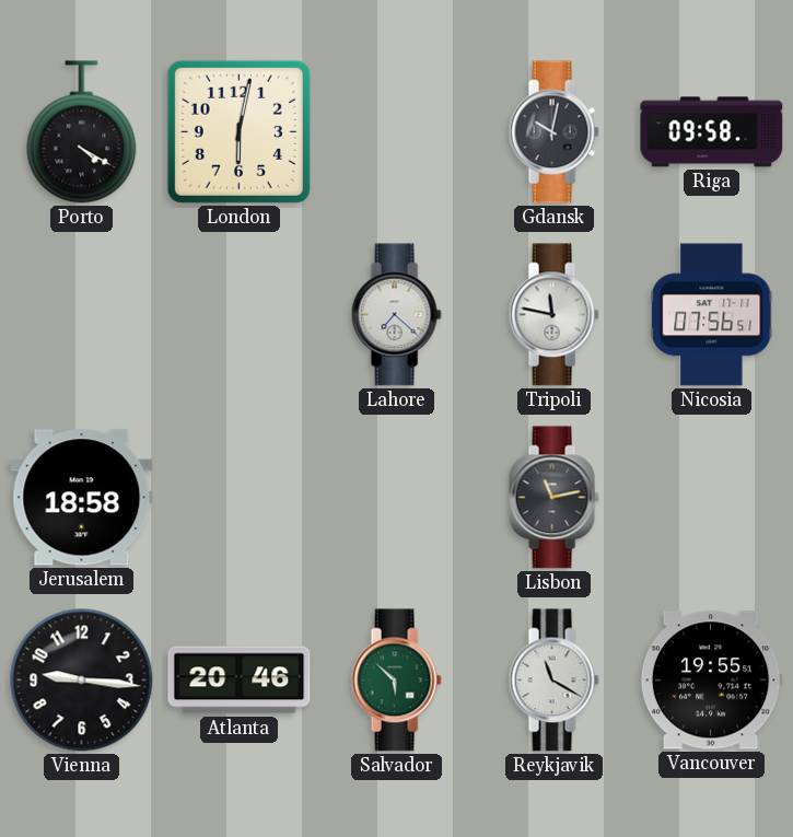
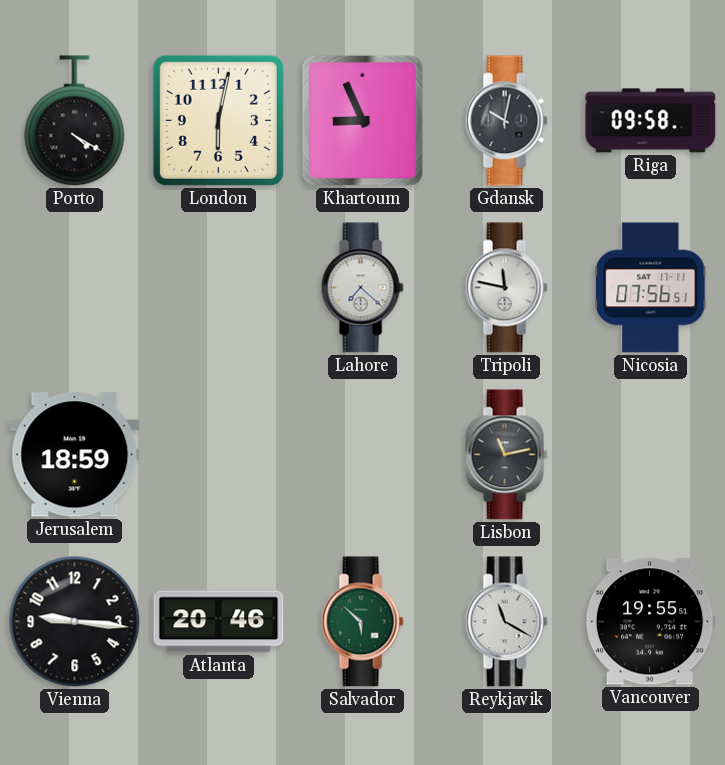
Khartoum: none -> 8:56 (362, 120)
Jerusalem: 18:58 -> 18:59 (75, 455)
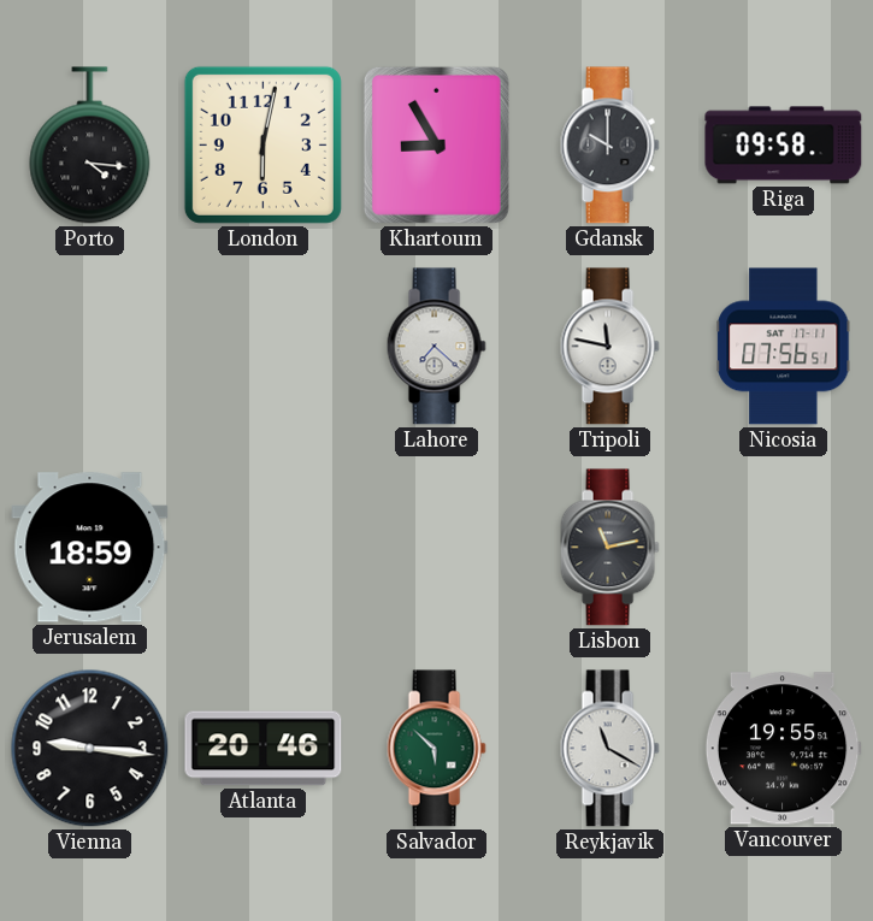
Porto: 4:20 -> 4:16 (90, 146)
Khartoum: 8:56 -> 8:55 (436, 144)
Gdansk: 10:02 -> 10:00 (609, 146)
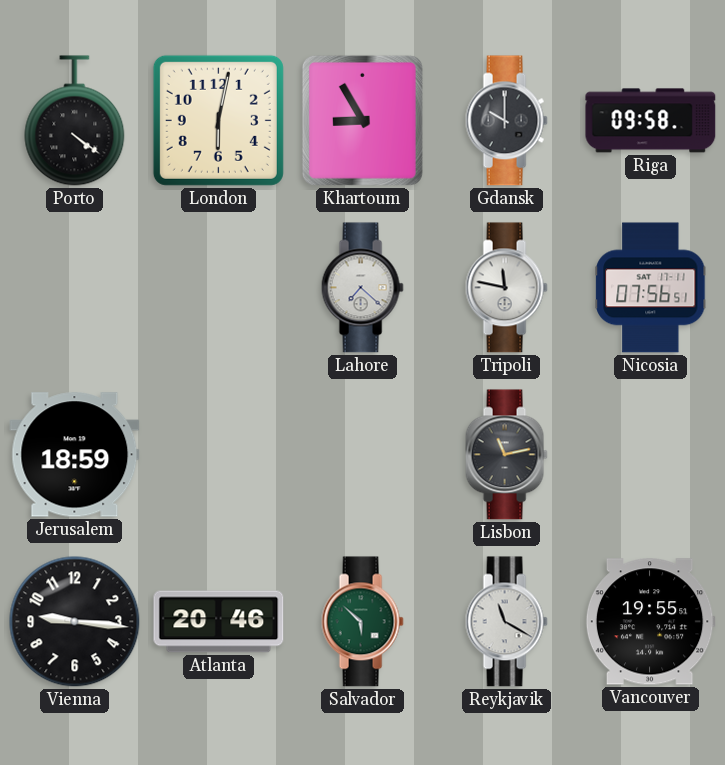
Porto: 4:16 -> 4:21 (75, 121)
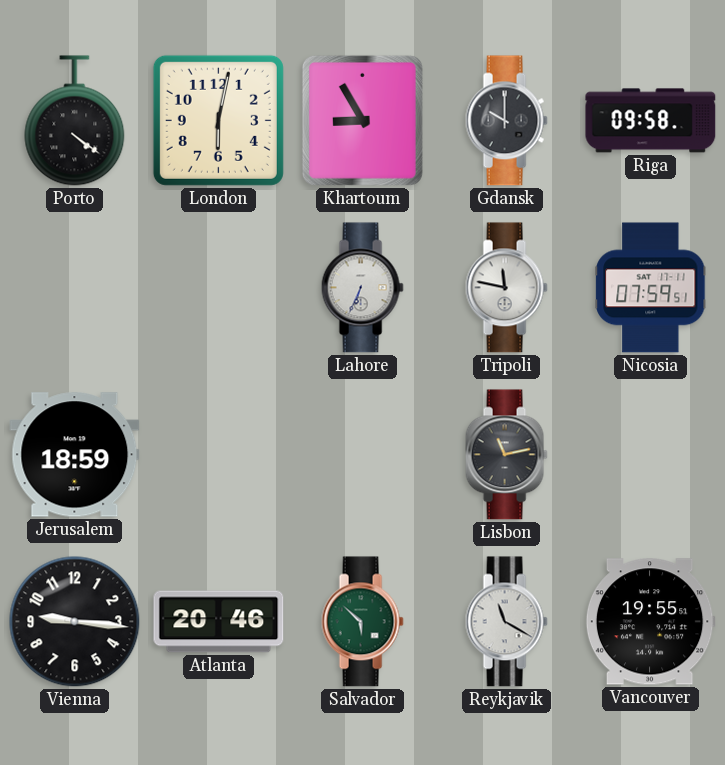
Lahore: 7:22 -> 6:34 (362, 288)
Nicosia: 07:56 -> 07:59 (651, 288)
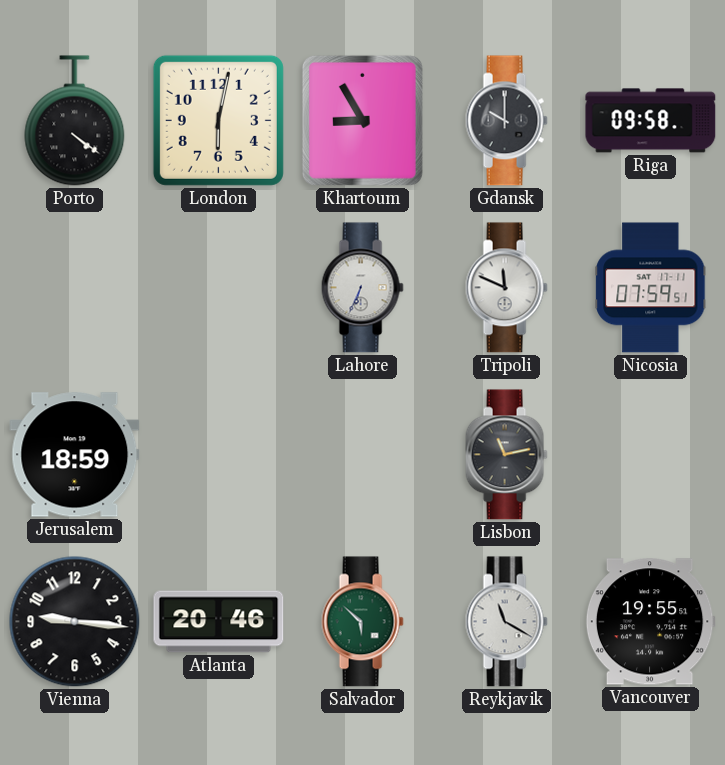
Tripoli: 11:47 -> 11:49 (506, 288)
